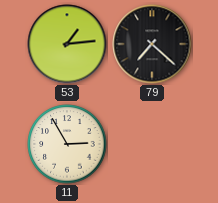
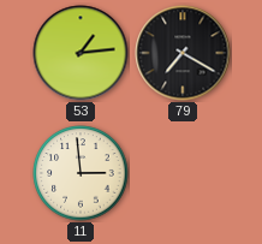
79: 7:22 -> 7:20 (183, 53)
11: 2:55 -> 2:59 (81, 173)
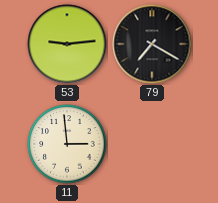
53: 1:14 -> 9:14 (67, 44)
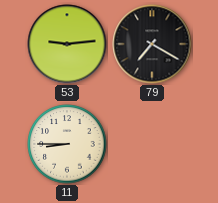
11: 2:59 -> 8:45 (67, 144)
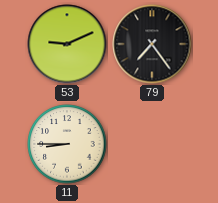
53: 9:14 -> 9:11 (67, 44)
79: 7:20 -> 7:24 (152, 44)
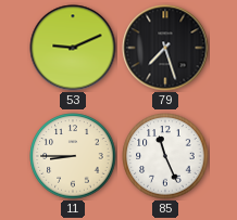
79: 7:24 -> 7:27 (165, 48)
85: none -> 11:26 (165, 156)
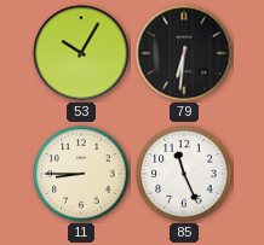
53: 9:11 -> 10:05 (81, 53)
79: 7:27 -> 6:31 (184, 53)
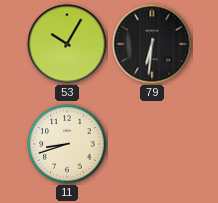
11: 8:45 -> 8:42 (67, 144)
85: 11:26 -> none (184, 174)
